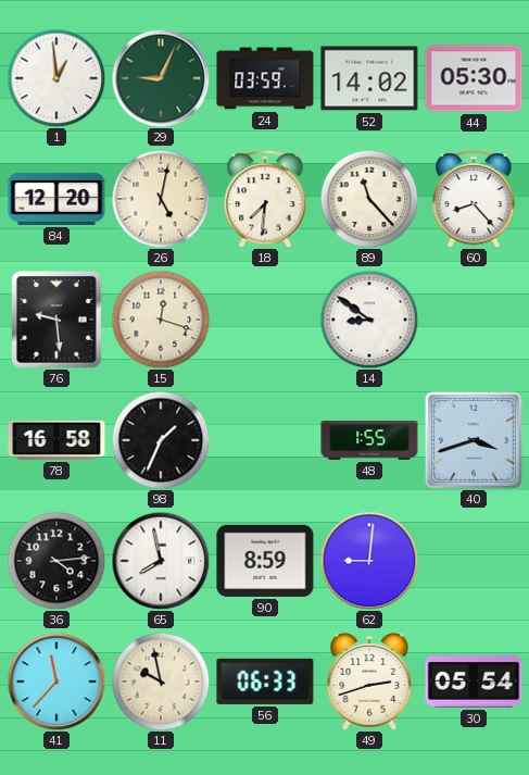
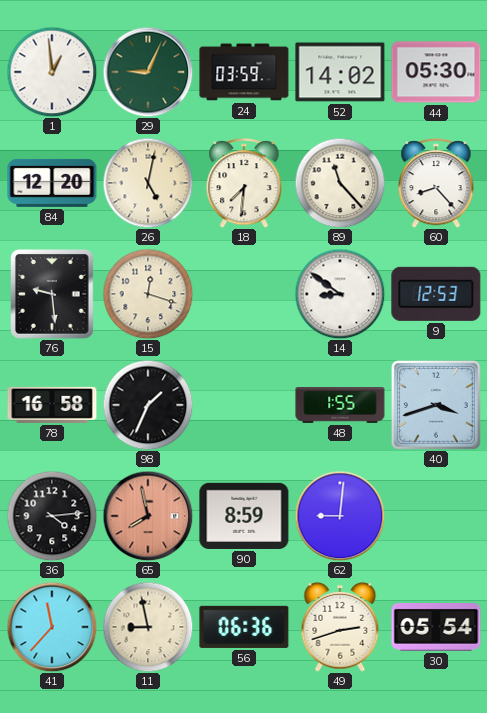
9: none -> 12:53 (436, 294)
65 dial: white -> salmon (148, 516)
11: 9:58 -> 8:58 (148, 627)
56: 06:33 -> 06:36 (244, 627)
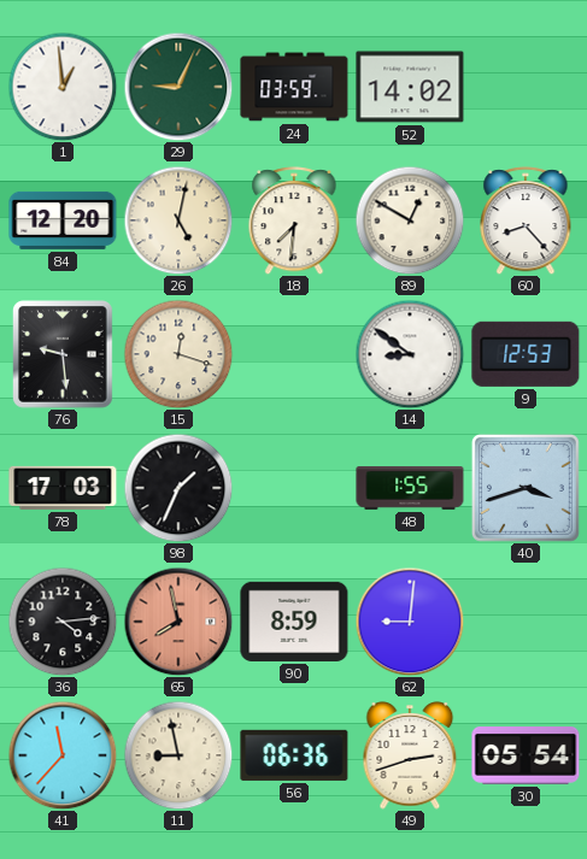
44: 05:30 -> none (436, 72)
89: 11:23 -> 12:50 (410, 220)
78: 16:58 -> 17:03 (63, 488)
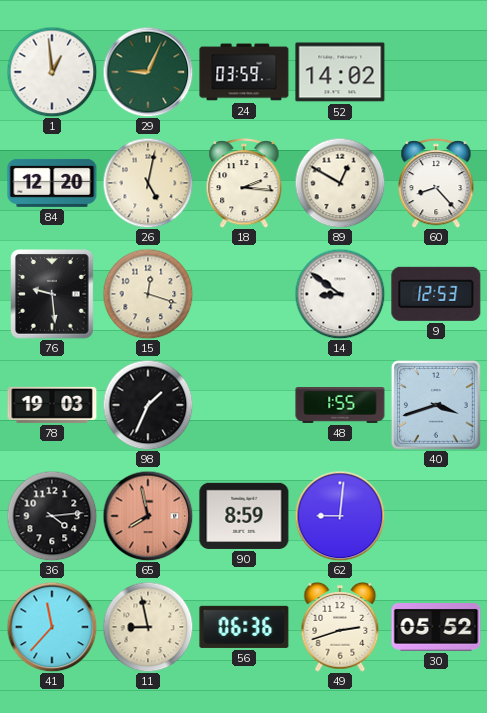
18: 7:31 -> 2:16 (244, 183)
78: 17:03 -> 19:03 (52, 405)
30: 05:54 -> 05:52 (436, 628)
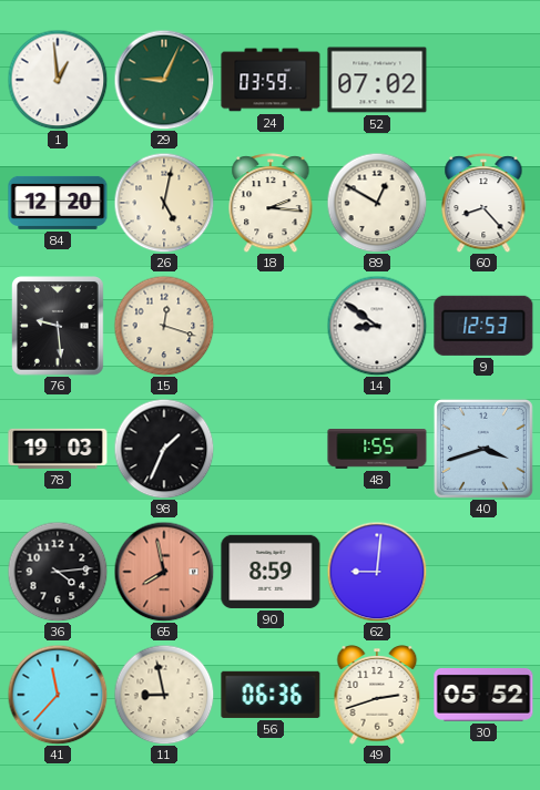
52: 14:02 -> 07:02 (377, 80)
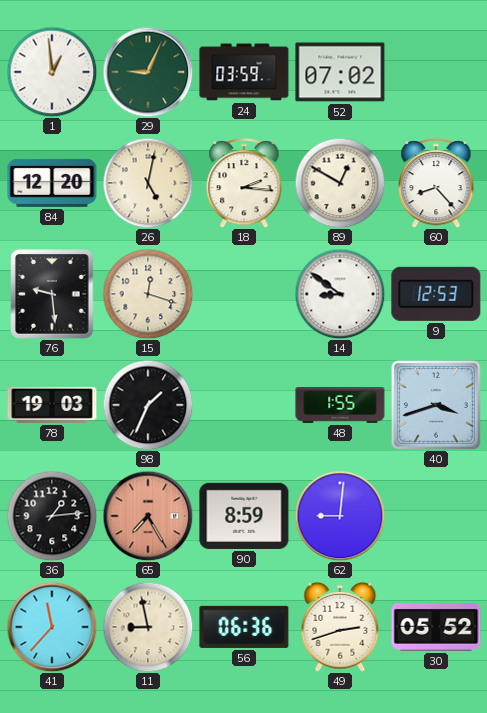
36: 4:14 -> 1:14 (52, 516)
65: 7:58 -> 7:25 (148, 516)
